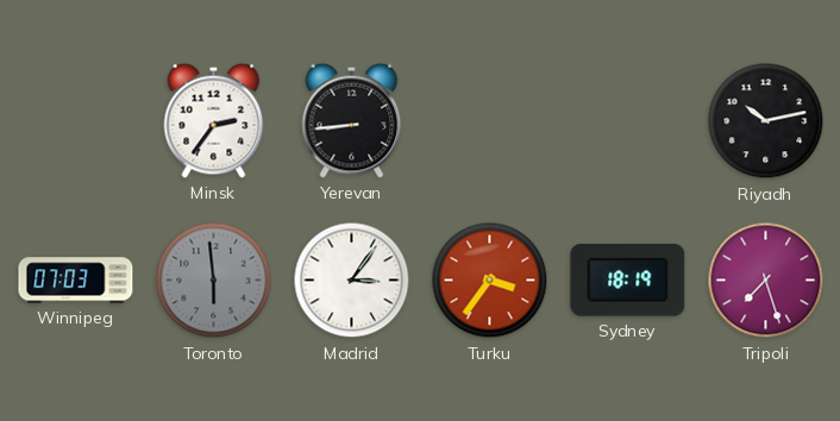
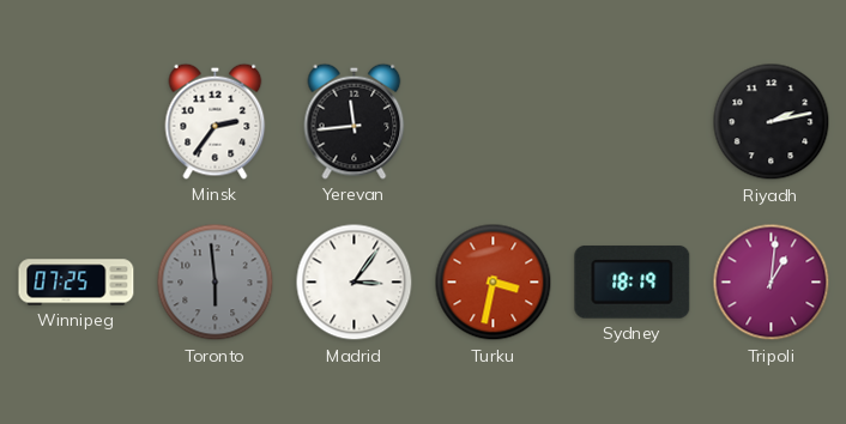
Yerevan: 8:44 -> 11:44 (355, 121)
Riyadh: 10:13 -> 2:13 (772, 122)
Winnipeg: 07:03 -> 07:25 (77, 283)
Turku: 3:36 -> 3:32 (494, 283)
Tripoli: 7:27 -> 1:01 (772, 283)
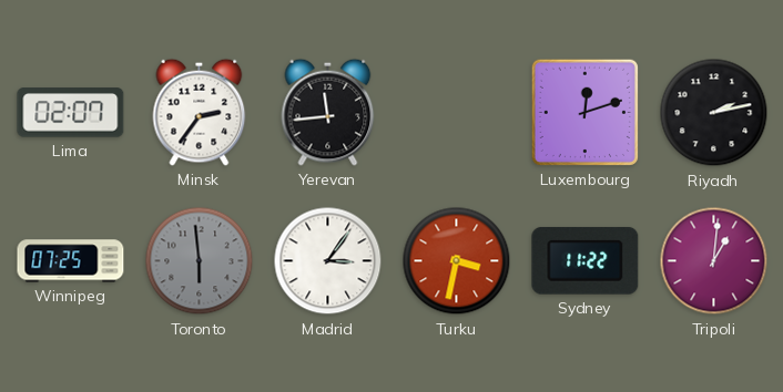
Lima: none -> 02:07 (71, 113)
Luxembourg: none -> 12:12 (584, 112)
Sydney: 18:19 -> 11:22 (586, 260)
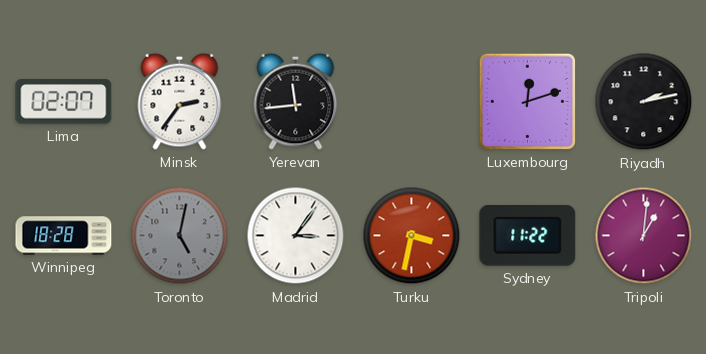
Winnipeg: 07:25 -> 18:28 (64, 236)
Toronto: 5:59 -> 5:02 (180, 236)
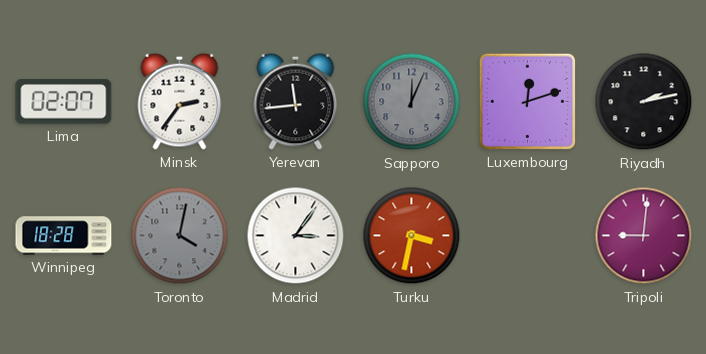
Sapporo: none -> 12:04 (412, 102)
Toronto: 5:02 -> 4:02 (180, 236)
Sydney: 11:22 -> none (528, 235)
Tripoli: 1:01 -> 9:01 (644, 236)
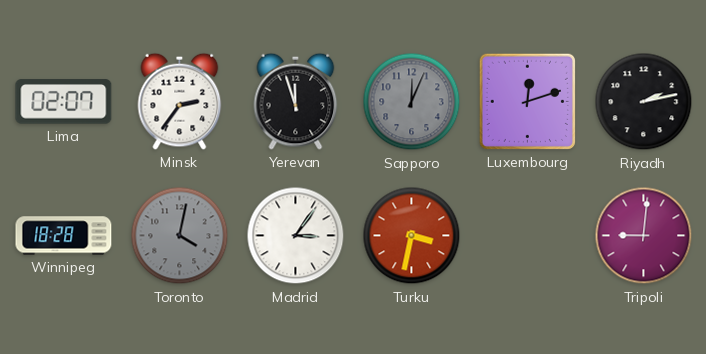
Yerevan: 11:44 -> 11:57 (296, 101)
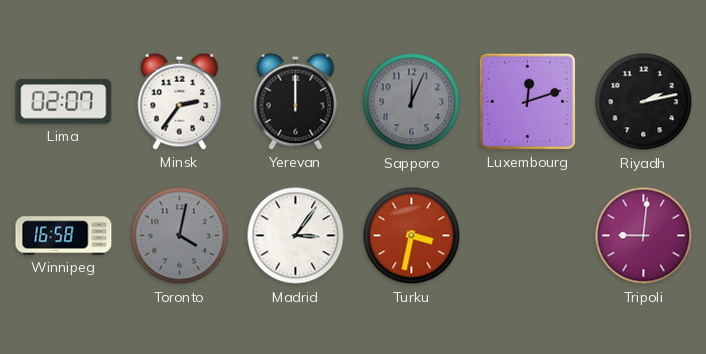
Yerevan: 11:57 -> 12:00 (296, 101)
Winnipeg: 18:28 -> 16:58 (64, 236)
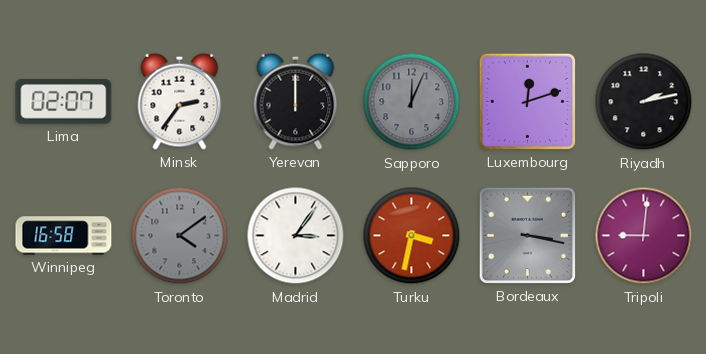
Toronto: 4:02 -> 4:09 (180, 236)
Bordeaux: none -> 3:17 (527, 235)
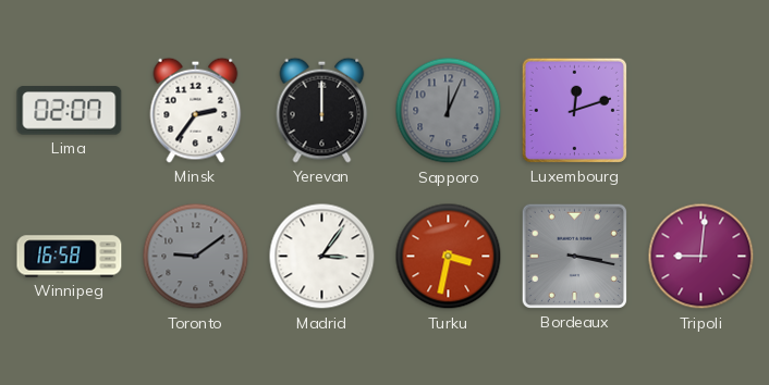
Riyadh: 2:13 -> none (644, 102)
Toronto: 4:09 -> 9:09 (196, 257)
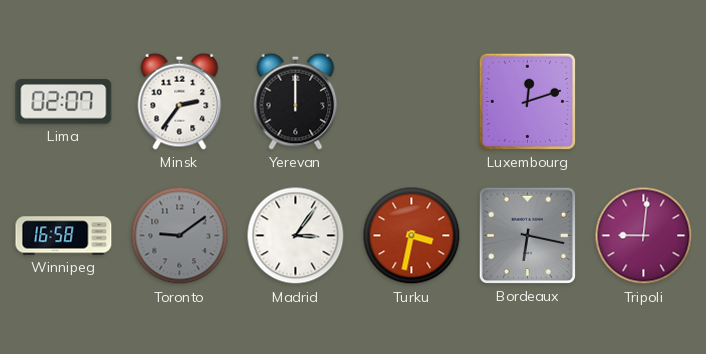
Sapporo: 12:04 -> none (449, 111)
Bordeaux: 3:17 -> 6:17 (527, 235)
